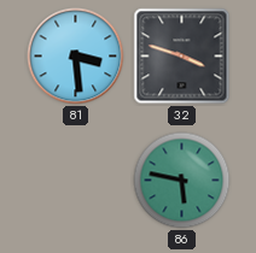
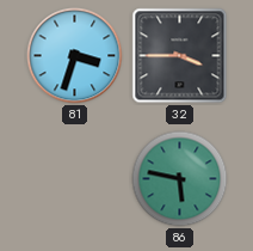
81: 3:29 -> 3:33 (75, 56)
32: 3:48 -> 3:45 (180, 56)
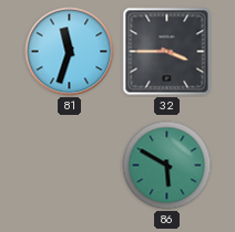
81: 3:33 -> 11:33 (70, 52)
86: 5:47 -> 5:50 (167, 166)
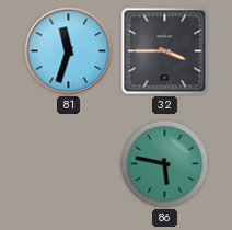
86: 5:50 -> 5:47 (165, 164)
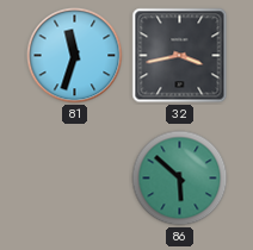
32: 3:45 -> 3:43 (180, 56)
86: 5:47 -> 5:52 (180, 179)
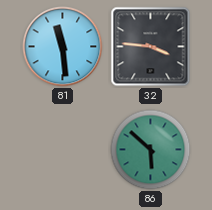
81: 11:33 -> 11:29 (63, 47)
32: 3:43 -> 3:46 (151, 47)
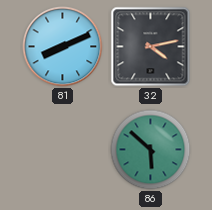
81: 11:29 -> 8:11 (63, 47)
32: 3:46 -> 4:13 (151, 47)
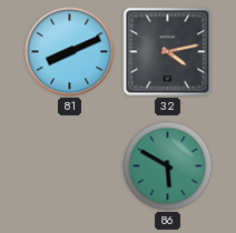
86: 5:52 -> 5:50 (168, 166)
